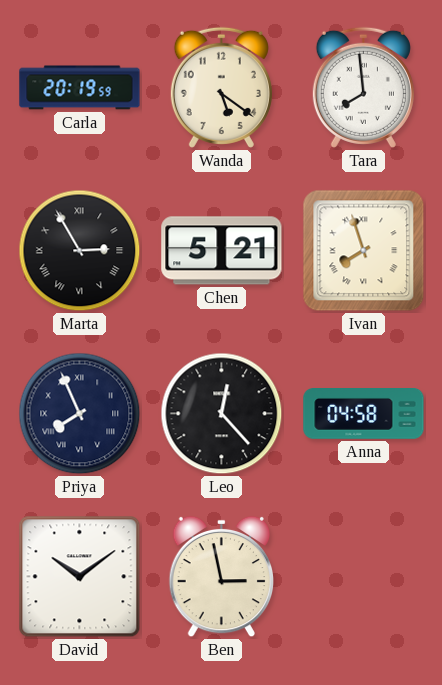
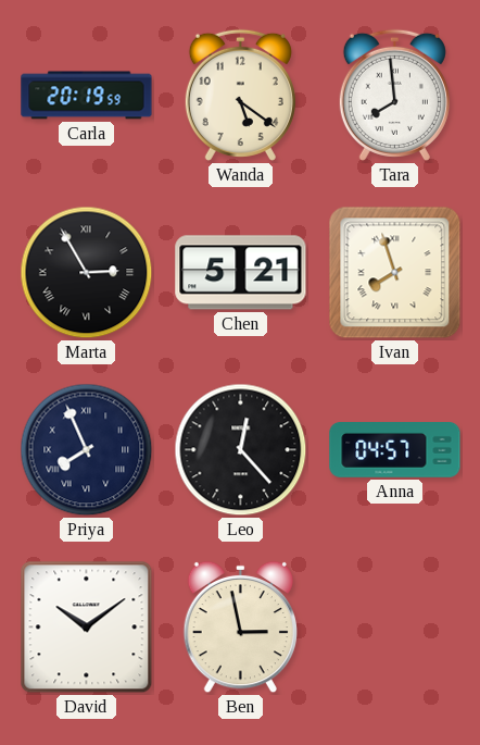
Anna: 04:58 -> 04:57 (395, 450)
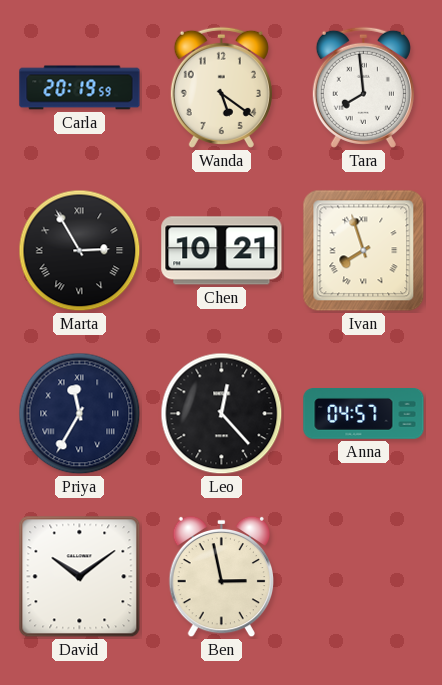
Chen: 5:21 -> 10:21 (222, 251)
Priya: 7:56 -> 11:35 (80, 414)
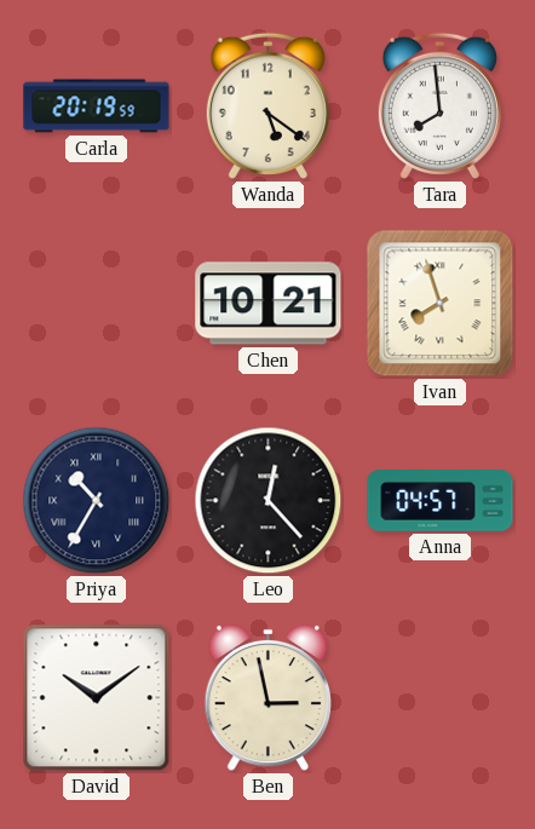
Marta: 2:55 -> none (80, 251)
Priya: 11:35 -> 10:35 (97, 501)
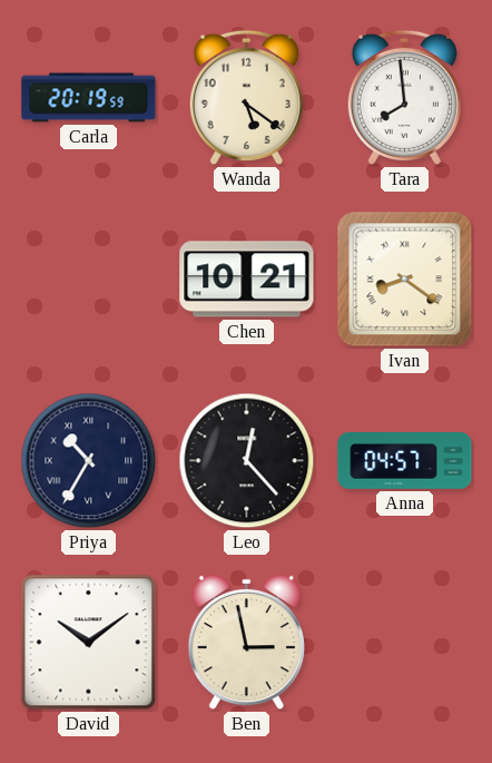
Ivan: 7:57 -> 8:21 (405, 280)
